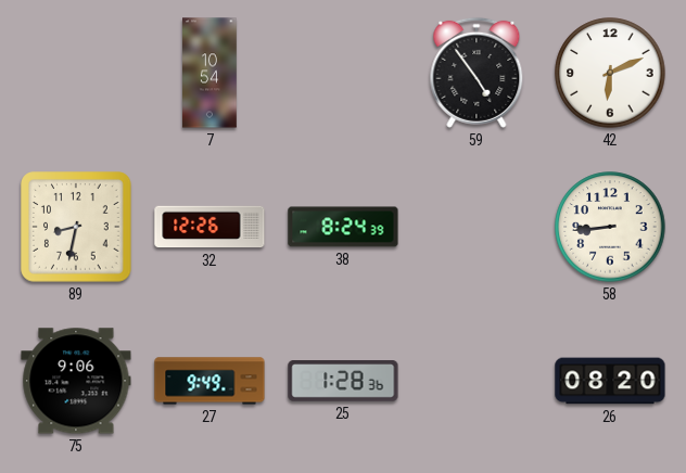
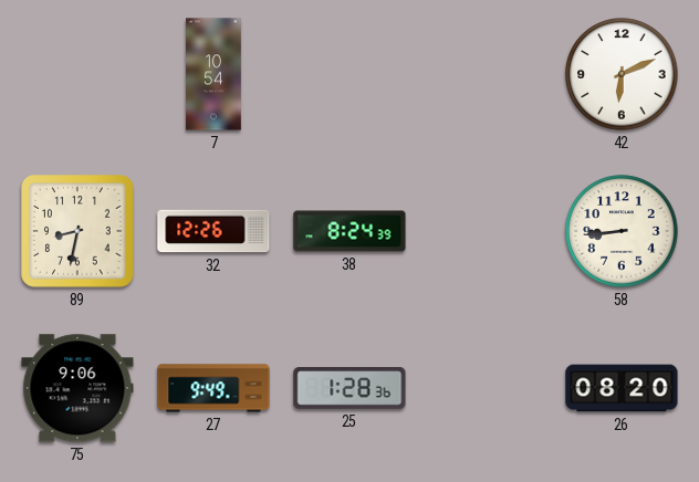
59: 4:54 -> none (477, 73)
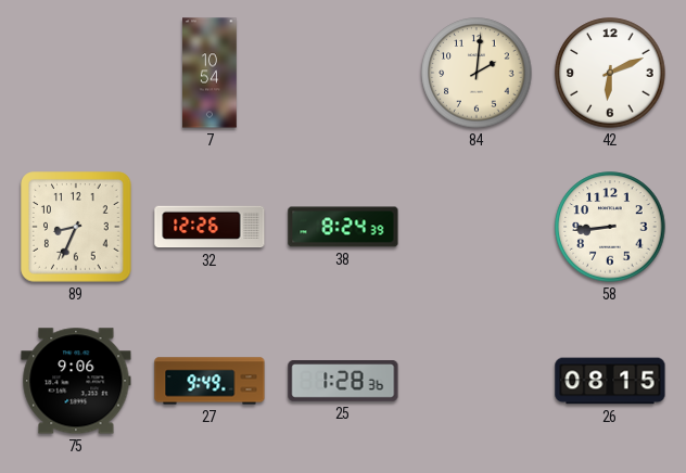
84: none -> 2:01 (477, 73)
89: 8:32 -> 8:34 (76, 227)
26: 08:20 -> 08:15 (610, 381)
